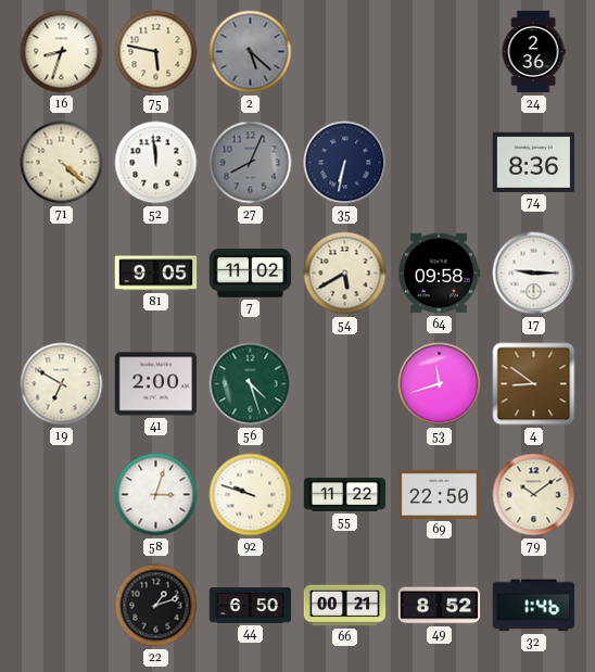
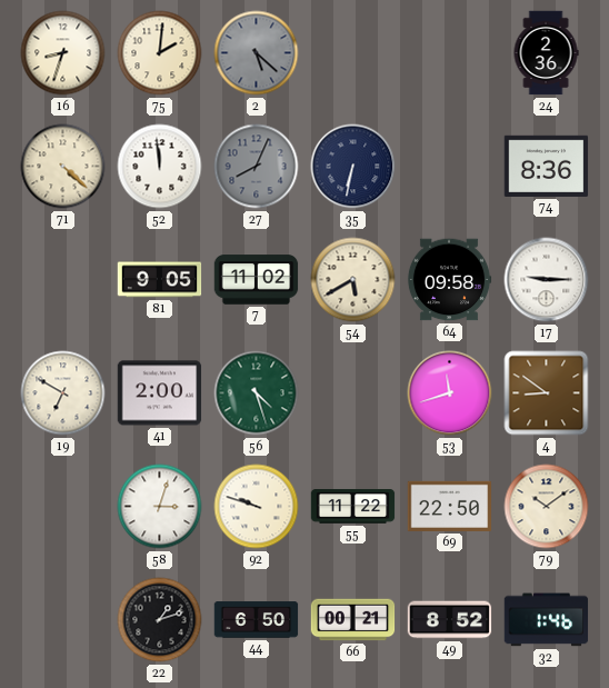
75: 5:47 -> 2:01 (160, 53)
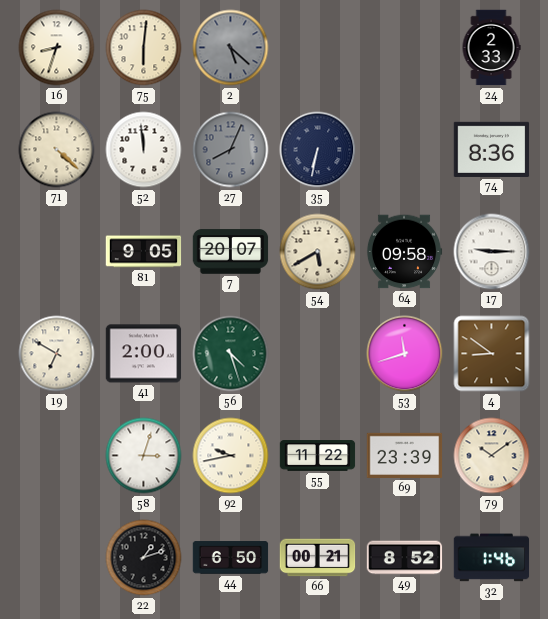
75: 2:01 -> 6:01 (144, 48)
24: 2:36 -> 2:33 (491, 48)
7: 11:02 -> 20:07 (231, 252)
92: 9:48 -> 9:43 (231, 456)
69: 22:50 -> 23:39 (405, 455)
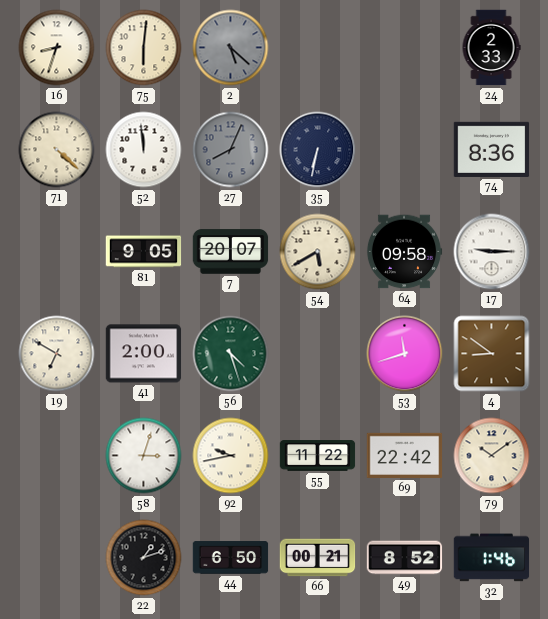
69: 23:39 -> 22:42 (405, 455)
